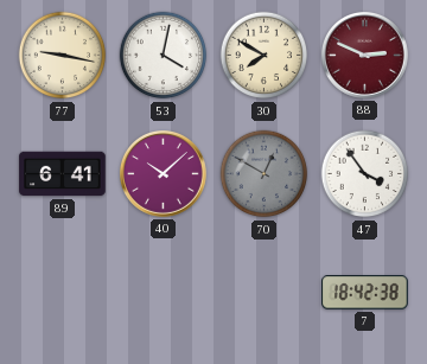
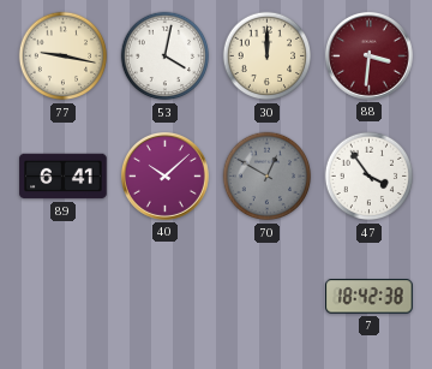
30: 7:50 -> 12:00 (268, 56)
88: 2:49 -> 3:31 (370, 56)
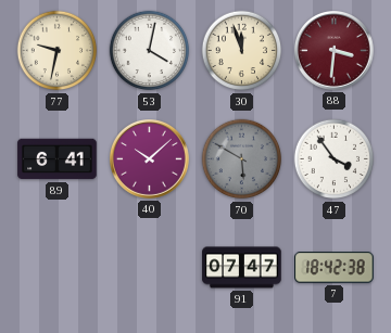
77: 9:17 -> 9:32 (58, 51)
30: 12:00 -> 11:57 (242, 51)
70: 12:50 -> 5:50 (242, 159)
91: none -> 07:47 (242, 268)
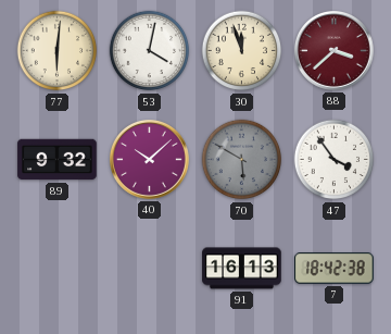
77: 9:32 -> 6:01 (58, 51)
88: 3:31 -> 3:38 (335, 51)
89: 6:41 -> 9:32 (58, 160)
91: 07:47 -> 16:13 (242, 269)
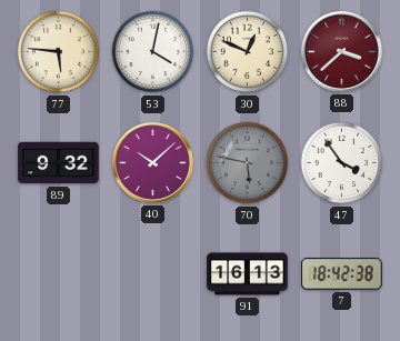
77: 6:01 -> 5:46 (59, 52)
30: 11:57 -> 12:49 (248, 52)
70: 5:50 -> 5:47 (248, 163)
